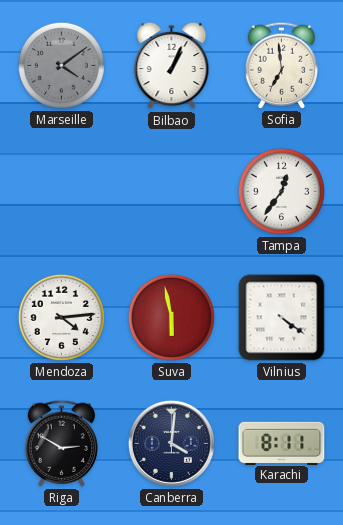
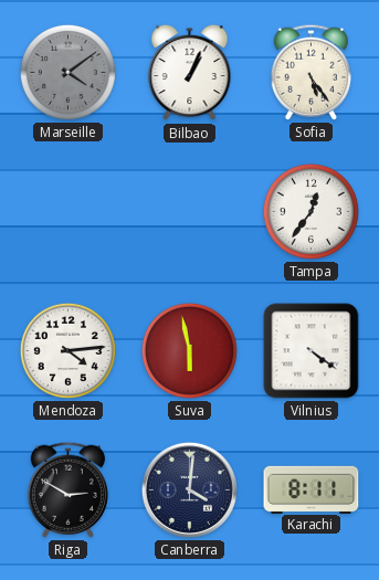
Sofia: 6:59 -> 5:24 (310, 72)
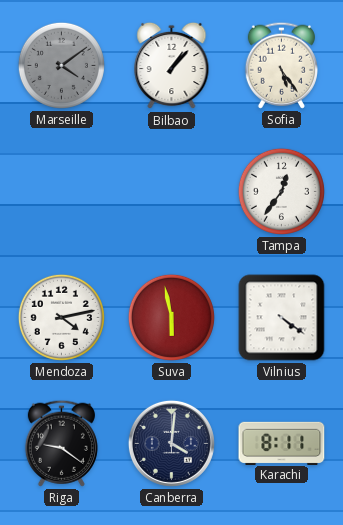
Bilbao: 1:04 -> 1:07 (172, 66)
Mendoza: 4:14 -> 4:13 (61, 317)
Riga: 2:50 -> 9:21 (61, 443)
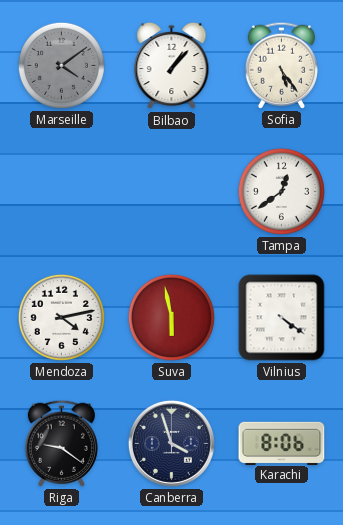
Tampa: 12:36 -> 12:39 (281, 191)
Canberra: 4:01 -> 3:57 (171, 443)
Karachi: 8:11 -> 8:06 (282, 443)
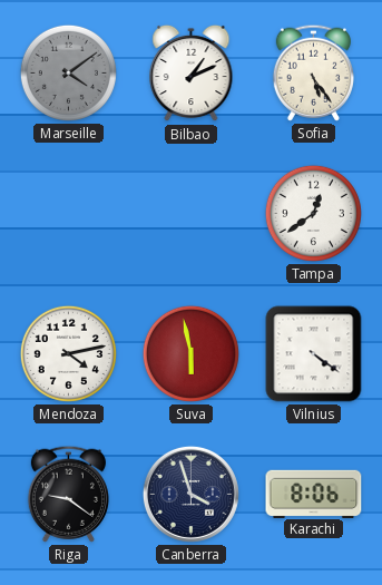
Bilbao: 1:07 -> 1:11 (192, 74)
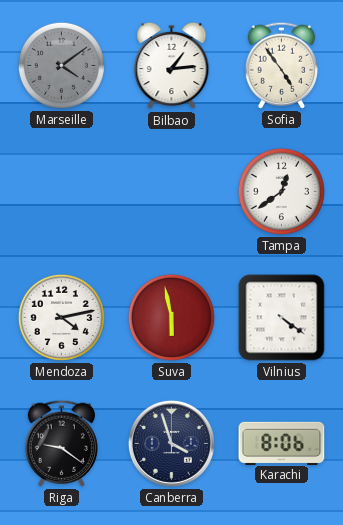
Bilbao: 1:11 -> 1:14 (172, 66)
Sofia: 5:24 -> 4:54 (281, 65)
